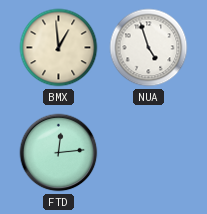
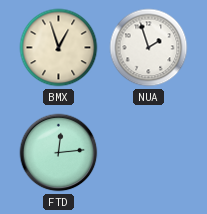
BMX: 12:59 -> 12:57 (59, 48)
NUA: 4:57 -> 1:57 (149, 48)
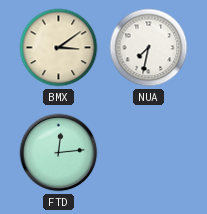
BMX: 12:57 -> 3:09 (59, 48)
NUA: 1:57 -> 7:32 (149, 48)
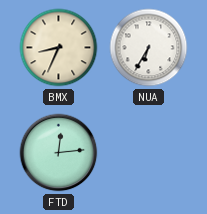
BMX: 3:09 -> 8:34 (59, 48)
NUA: 7:32 -> 6:35 (149, 48)
